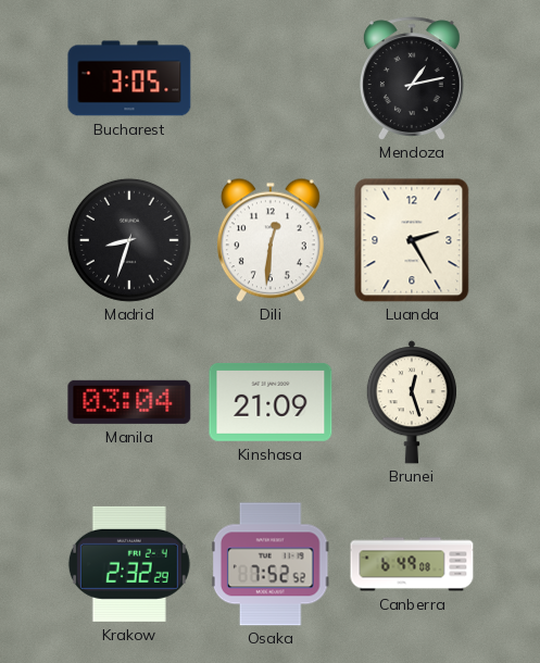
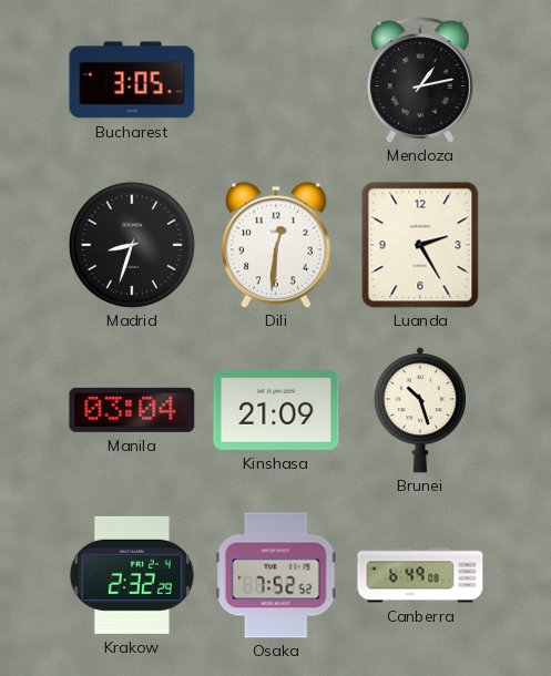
Brunei: 12:27 -> 10:27 (420, 410)
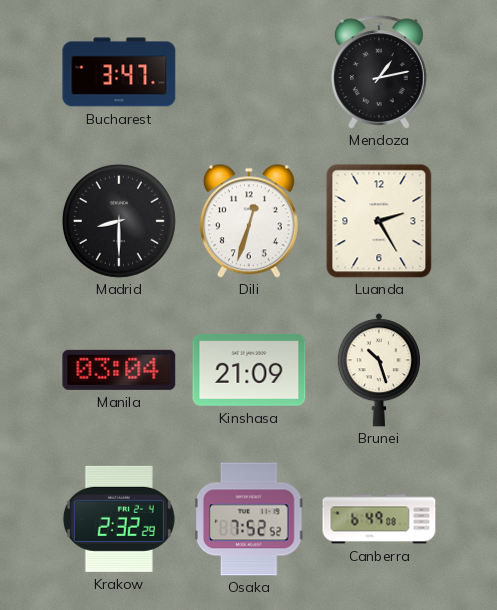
Bucharest: 3:05 -> 3:47 (119, 72)
Madrid: 8:33 -> 8:30 (119, 221)
Dili: 12:31 -> 12:33 (249, 221)
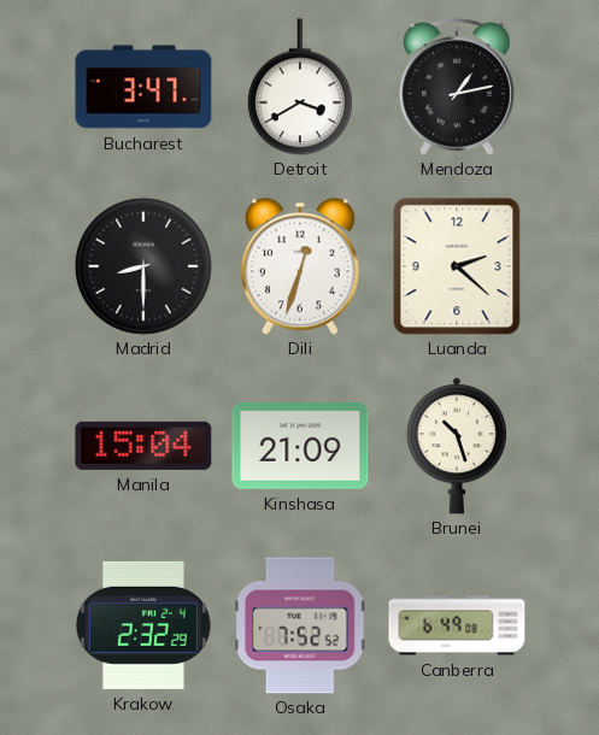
Detroit: none -> 3:40 (300, 87)
Luanda: 2:25 -> 2:22 (457, 266)
Manila: 03:04 -> 15:04 (143, 446)
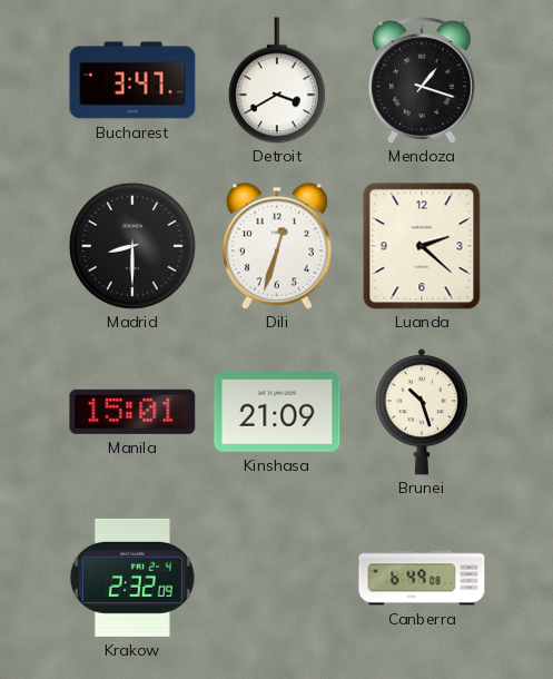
Mendoza: 1:13 -> 1:18 (422, 80)
Manila: 15:04 -> 15:01 (132, 412)
Krakow: 2:32:29 -> 2:32:09 (132, 578)
Osaka: 7:52 -> none (300, 625)
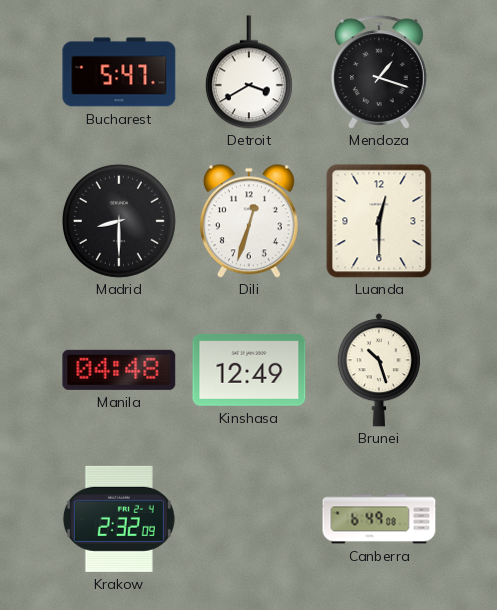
Bucharest: 3:47 -> 5:47 (119, 72)
Luanda: 2:22 -> 12:30 (379, 221)
Manila: 15:01 -> 04:48 (119, 370)
Kinshasa: 21:09 -> 12:49 (249, 370)
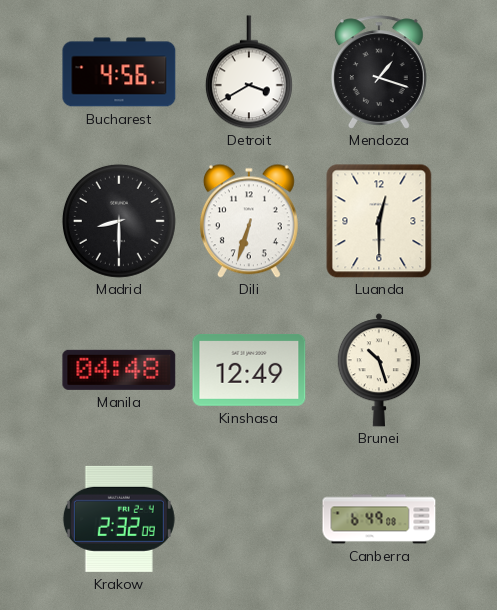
Bucharest: 5:47 -> 4:56 (119, 72)
Dili: 12:33 -> 6:33 (249, 221)
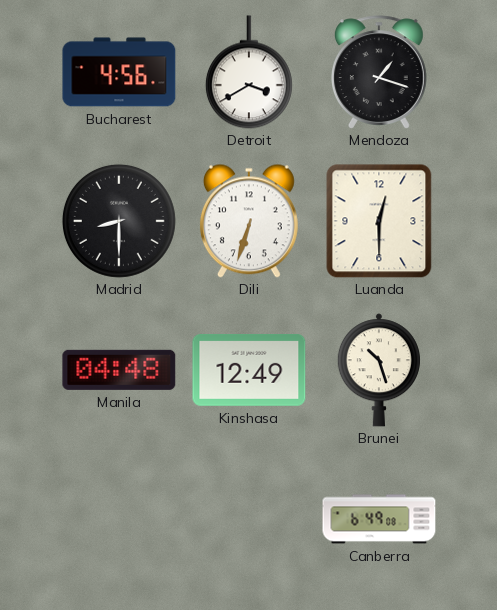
Krakow: 2:32 -> none (119, 519)
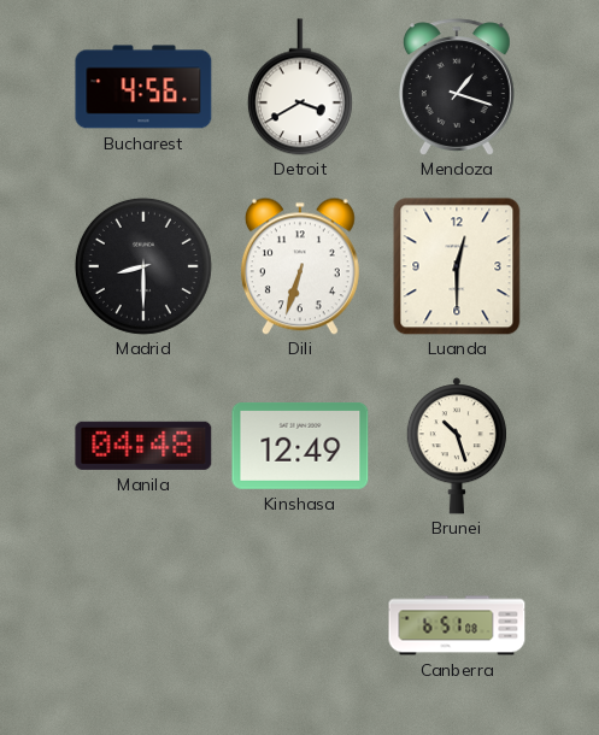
Canberra: 6:49 -> 6:51 (457, 625)
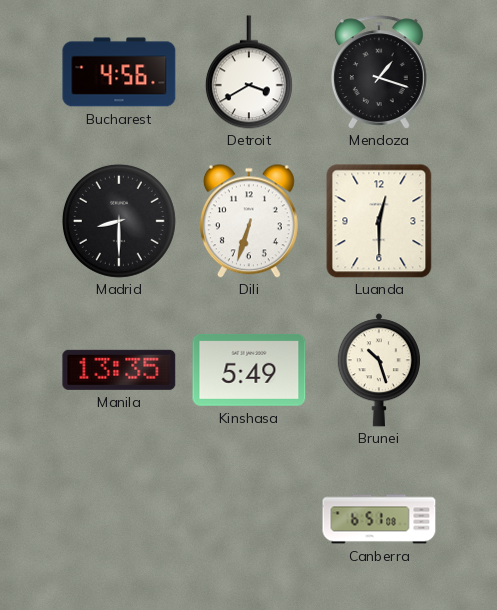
Manila: 04:48 -> 13:35 (119, 370)
Kinshasa: 12:49 -> 5:49 (249, 370)
